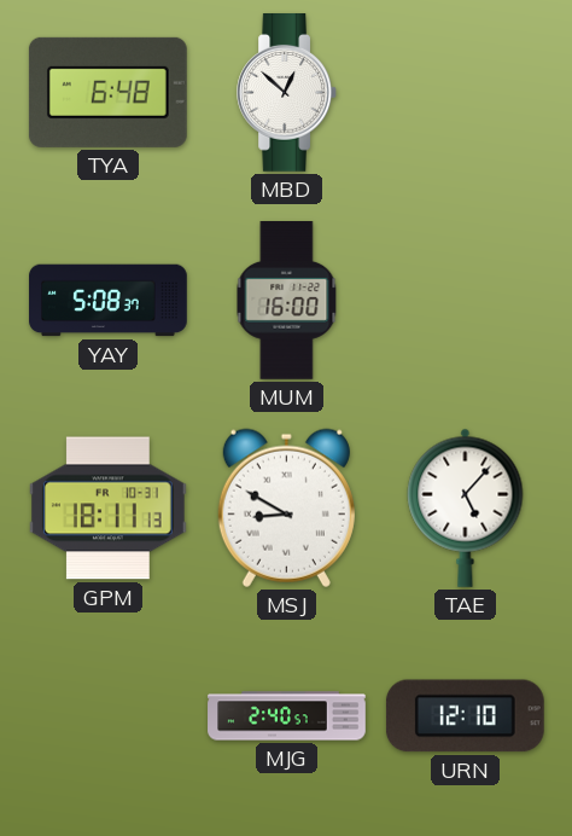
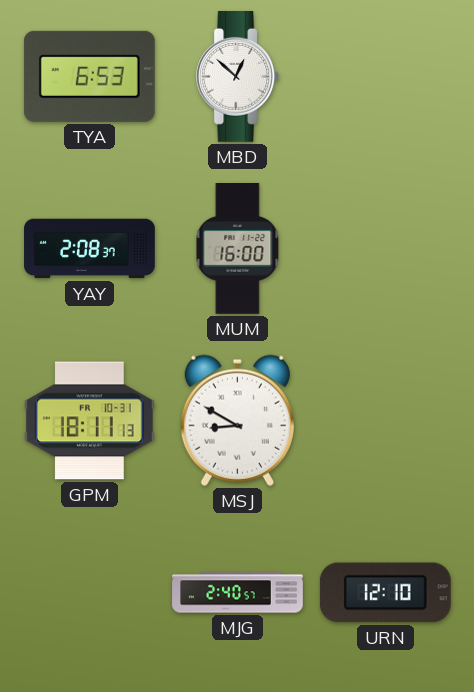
TYA: 6:48 -> 6:53 (89, 76)
YAY: 5:08 -> 2:08 (90, 249)
TAE: 5:07 -> none (466, 507)
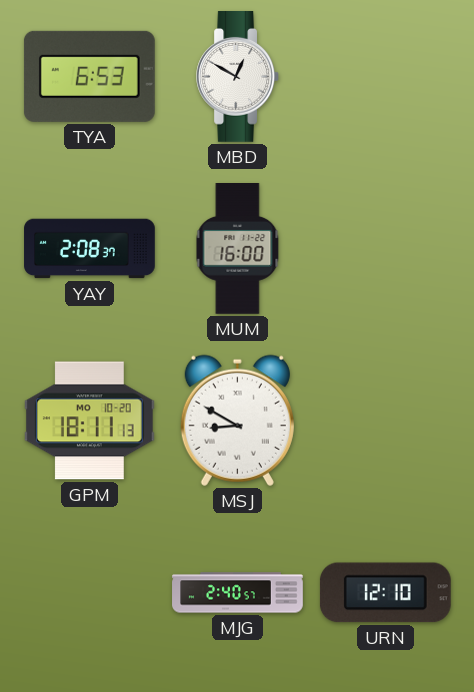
MBD: 12:52 -> 12:50 (237, 77)
GPM date: FR 10-31 -> MO 10-20 (90, 421)
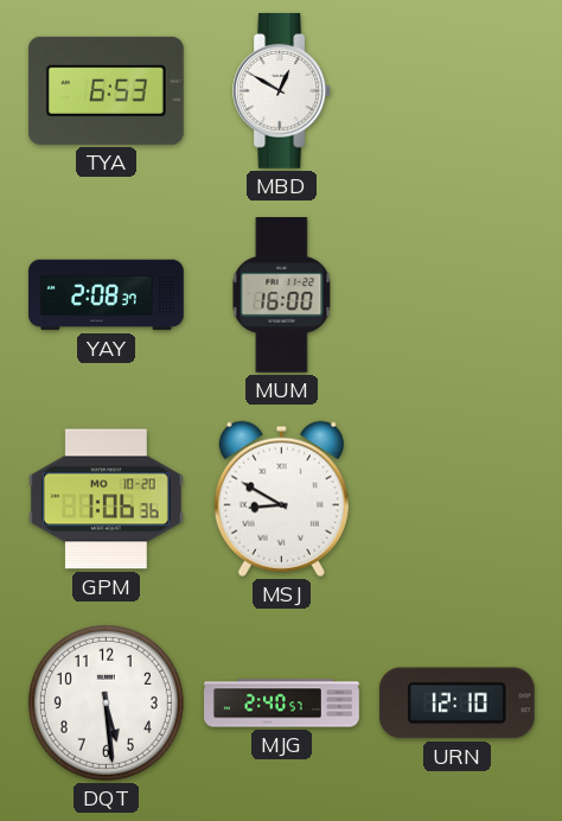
GPM: 18:11 -> 1:06 (107, 499)
DQT: none -> 5:29 (106, 702)
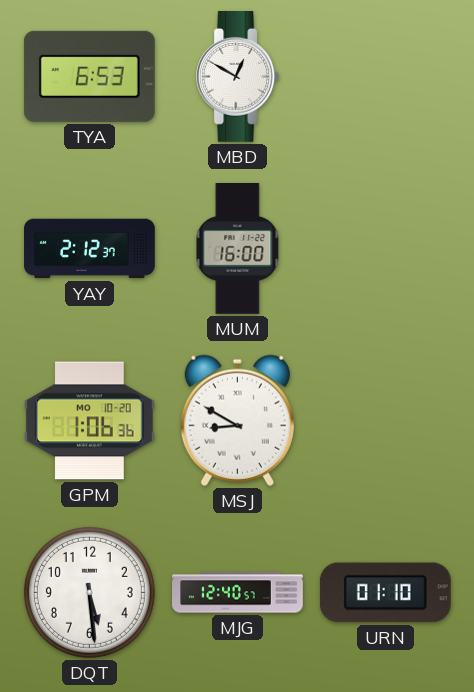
YAY: 2:08 -> 2:12 (90, 249)
MJG: 2:40 -> 12:40 (238, 593)
URN: 12:10 -> 01:10 (385, 593)
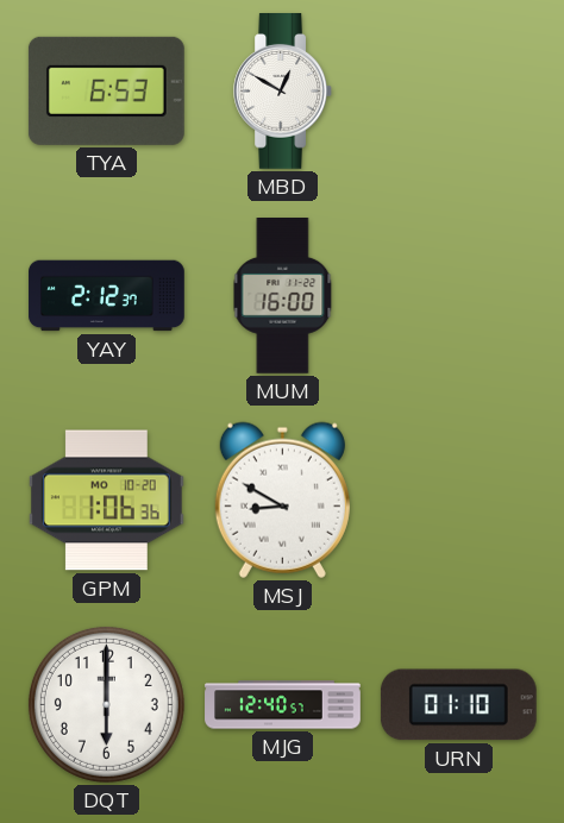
DQT: 5:29 -> 6:00 (106, 704)
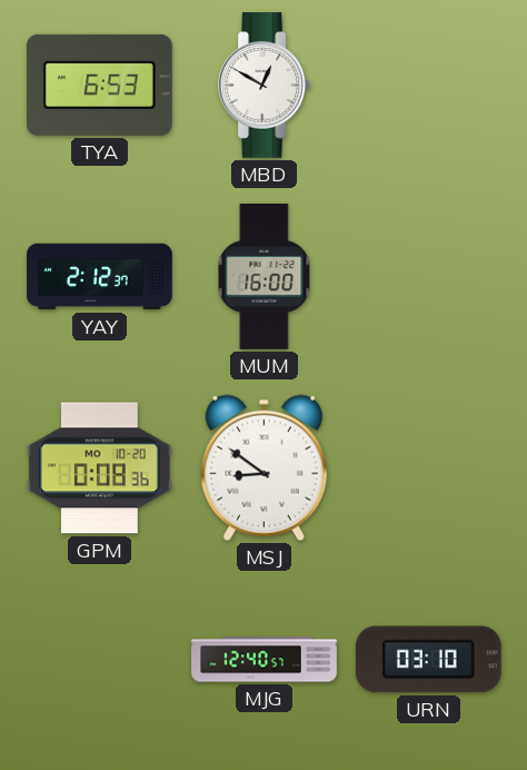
GPM: 1:06 -> 0:08 (100, 468)
MSJ: 8:50 -> 8:51 (263, 467)
DQT: 6:00 -> none (106, 704)
URN: 01:10 -> 03:10 (428, 660)
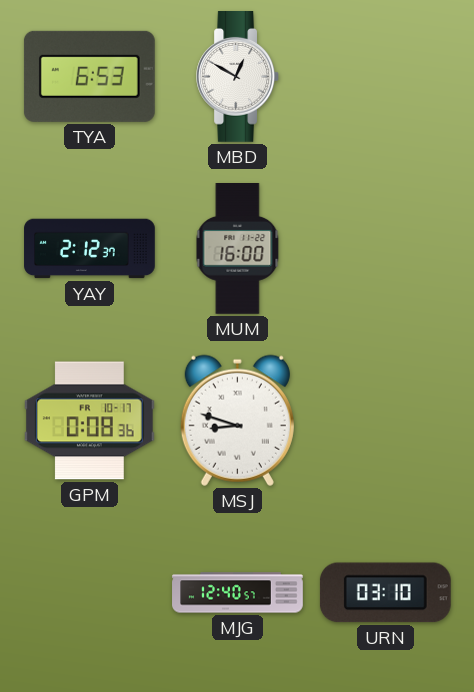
GPM date: MO 10-20 -> FR 10-17 (90, 421)
MSJ: 8:51 -> 8:48 (237, 420)
